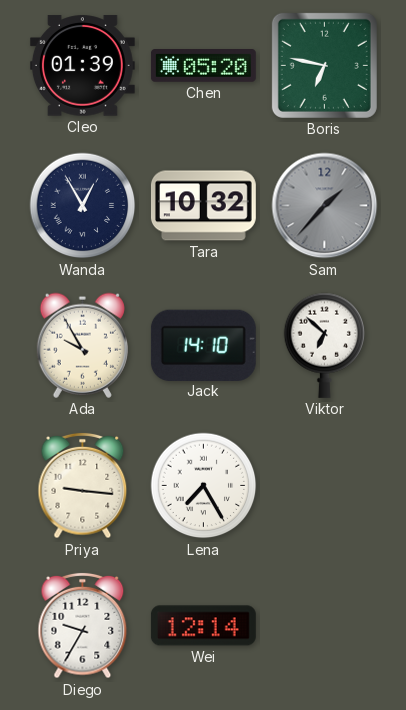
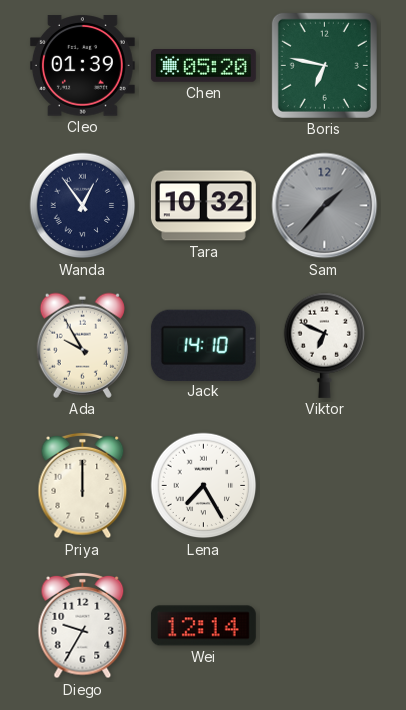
Wanda: 12:55 -> 12:54 (83, 206)
Viktor: 6:52 -> 6:49 (325, 345)
Priya: 9:16 -> 12:00 (83, 486)
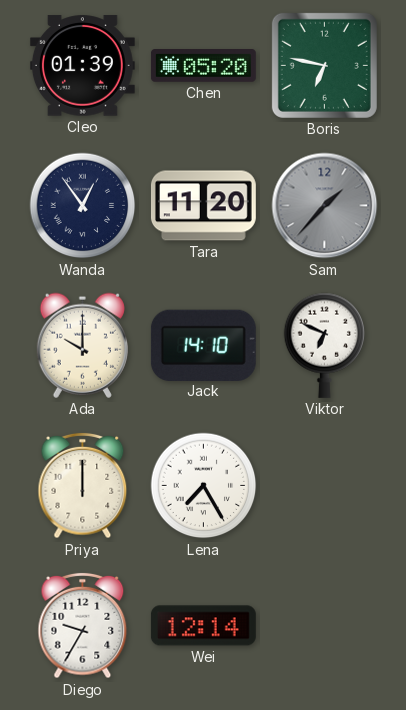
Tara: 10:32 -> 11:20 (203, 206)
Ada: 9:55 -> 10:00 (82, 345)
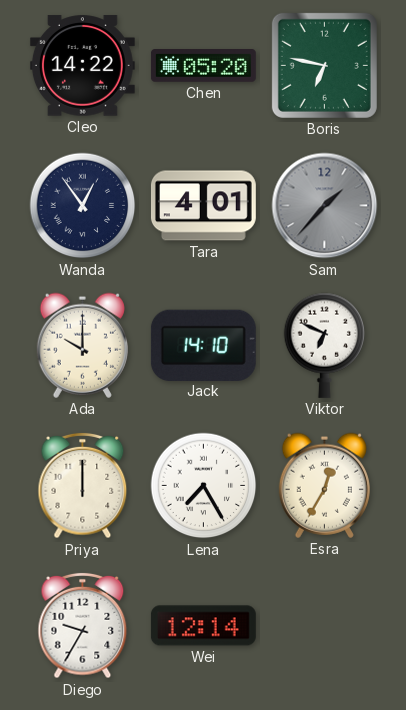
Cleo: 01:39 -> 14:22 (82, 66)
Tara: 11:20 -> 4:01 (203, 206)
Esra: none -> 12:35 (324, 485)
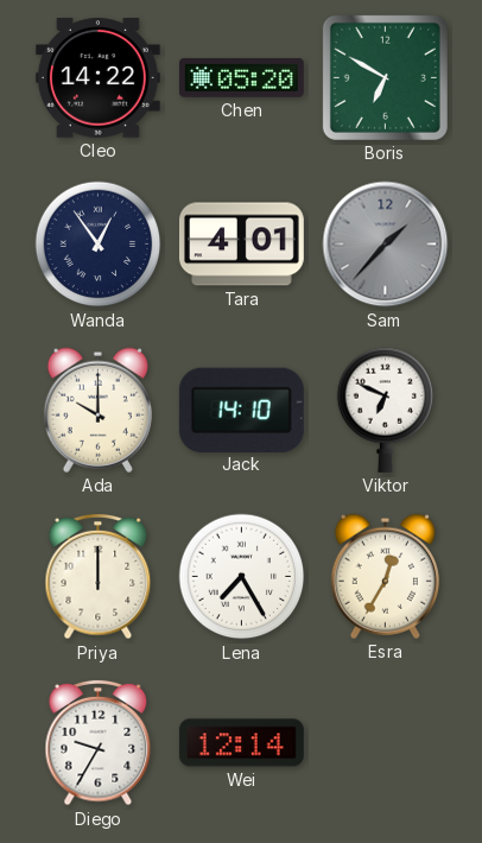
Boris: 6:47 -> 6:50 (385, 77)
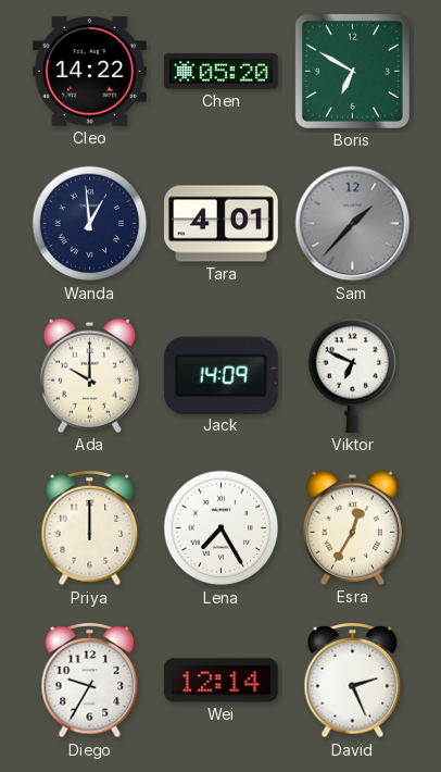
Wanda: 12:54 -> 12:59 (90, 224)
Jack: 14:10 -> 14:09 (220, 375)
David: none -> 2:26 (353, 681)
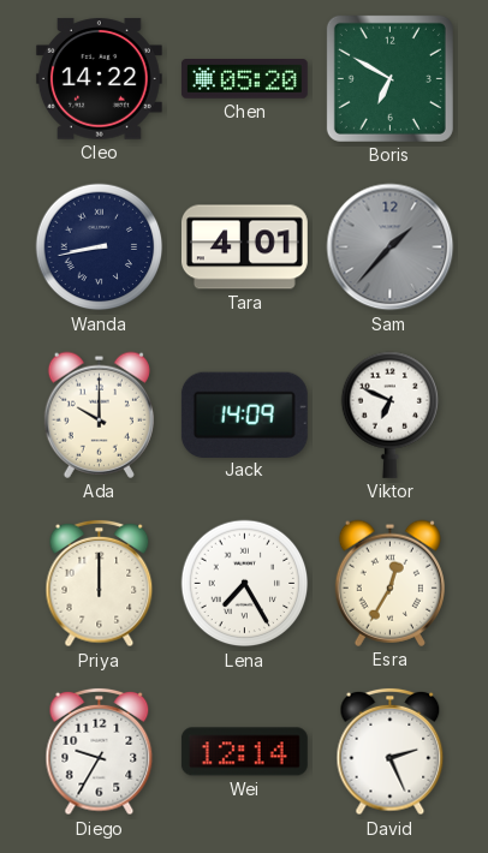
Wanda: 12:59 -> 8:43 (100, 247)
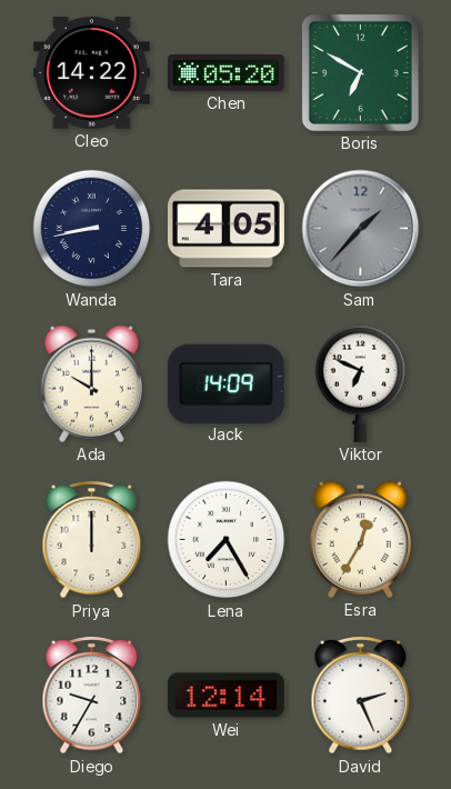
Tara: 4:01 -> 4:05 (225, 229)
